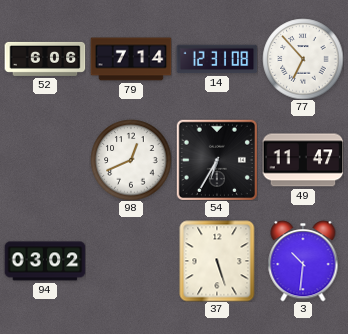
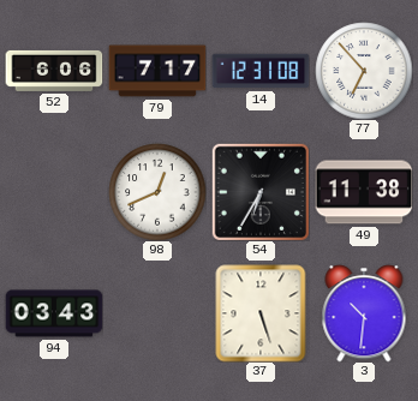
79: 7:14 -> 7:17 (157, 71)
49: 11:47 -> 11:38 (364, 192)
94: 03:02 -> 03:43 (54, 313)
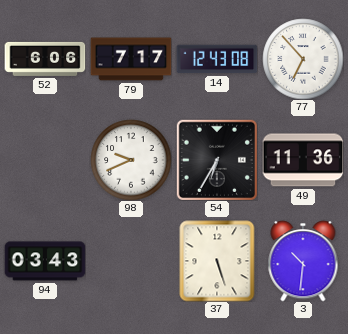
14: 12:31 -> 12:43 (217, 59)
98: 12:41 -> 9:41 (131, 160)
49: 11:38 -> 11:36 (303, 160)
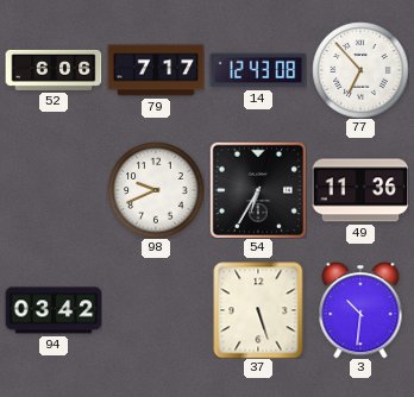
94: 03:43 -> 03:42 (54, 310)
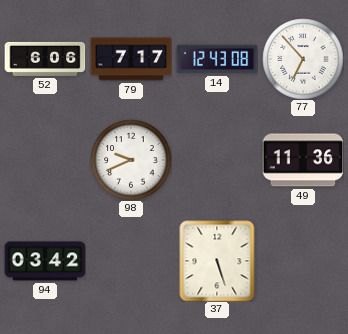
54: 6:35 -> none (258, 190)
3: 10:31 -> none (360, 310)
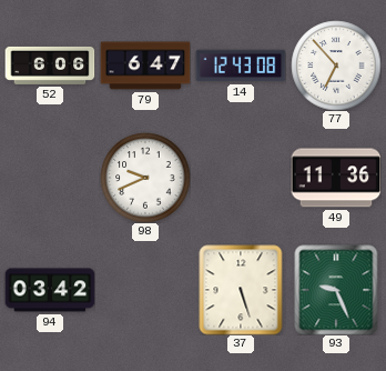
79: 7:17 -> 6:47 (145, 66)
93: none -> 9:26 (336, 290)
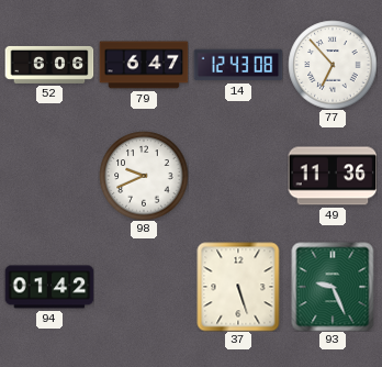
94: 03:42 -> 01:42 (49, 287)
